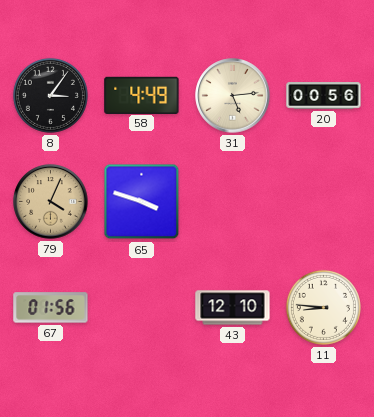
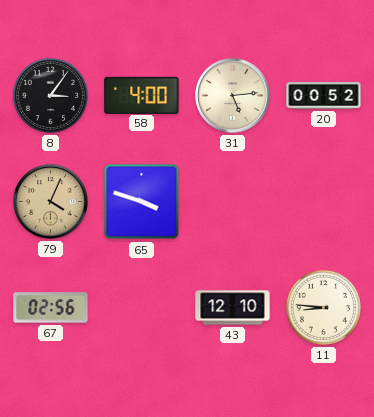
58: 4:49 -> 4:00 (142, 95)
20: 00:56 -> 00:52 (324, 96)
67: 01:56 -> 02:56 (51, 308)
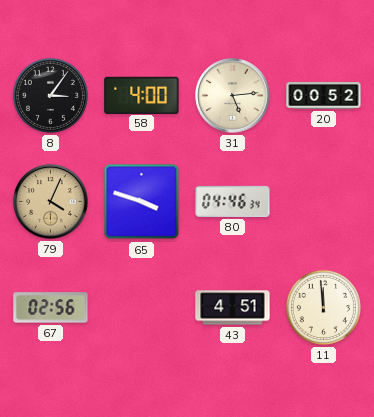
80: none -> 04:46 (233, 201)
43: 12:10 -> 4:51 (233, 308)
11: 8:46 -> 11:59 (323, 307)
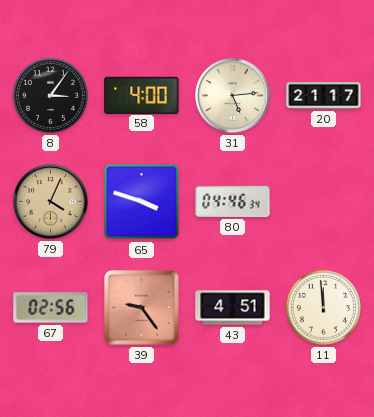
20: 00:52 -> 21:17 (324, 96)
39: none -> 9:24 (142, 308)
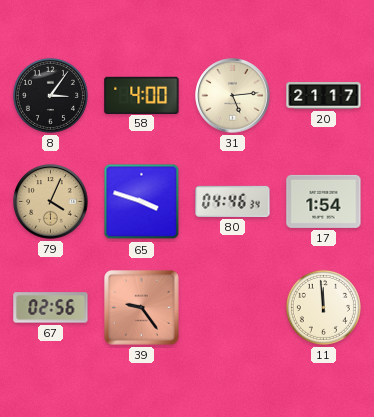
17: none -> 1:54 (324, 201)
43: 4:51 -> none (233, 308)
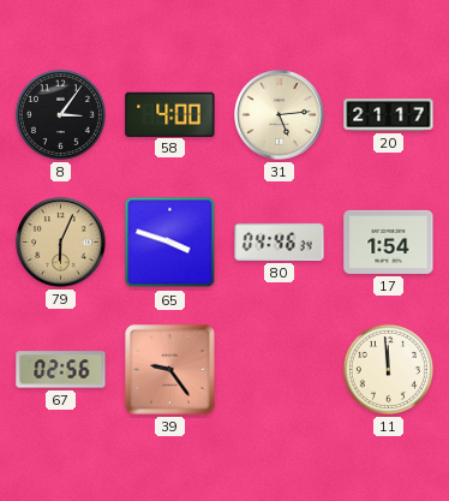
79: 4:04 -> 6:04 (61, 243)
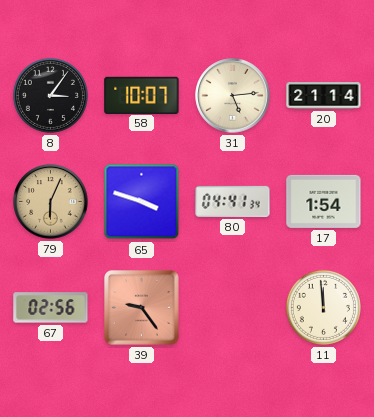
58: 4:00 -> 10:07 (142, 95)
20: 21:17 -> 21:14 (324, 96)
80: 04:46 -> 04:41 (233, 201)
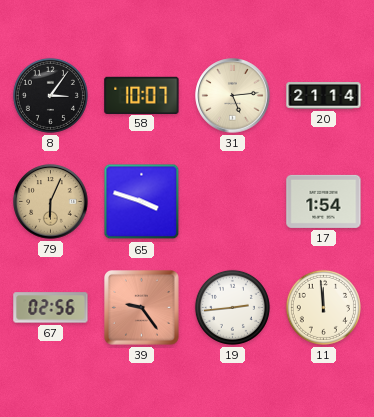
80: 04:41 -> none (233, 201)
19: none -> 2:44 (232, 307)
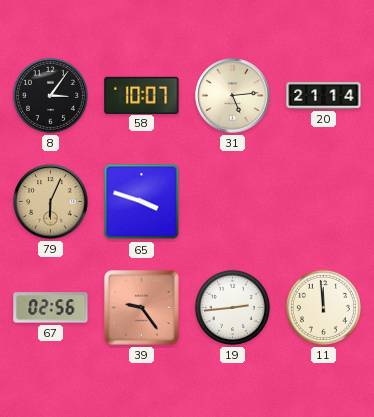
17: 1:54 -> none (324, 201)
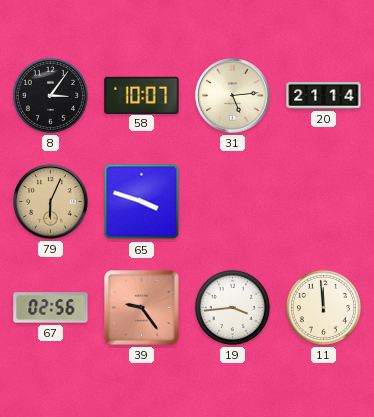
19: 2:44 -> 3:44 (232, 307)
